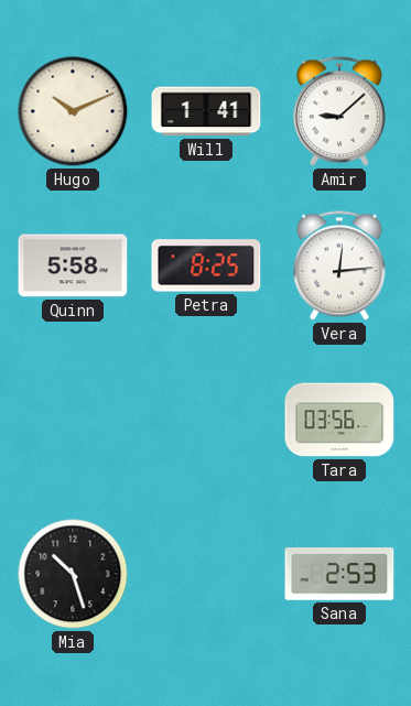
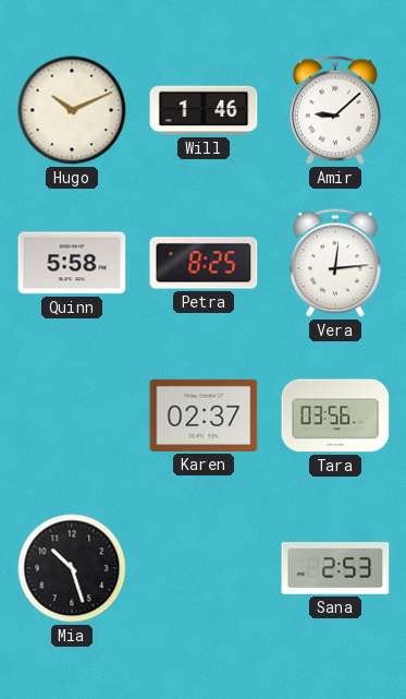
Will: 1:41 -> 1:46 (204, 110)
Karen: none -> 02:37 (204, 415)
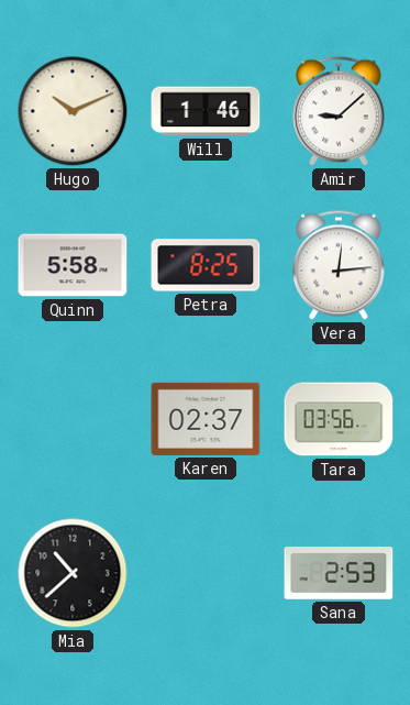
Mia: 10:27 -> 10:38 (73, 573)
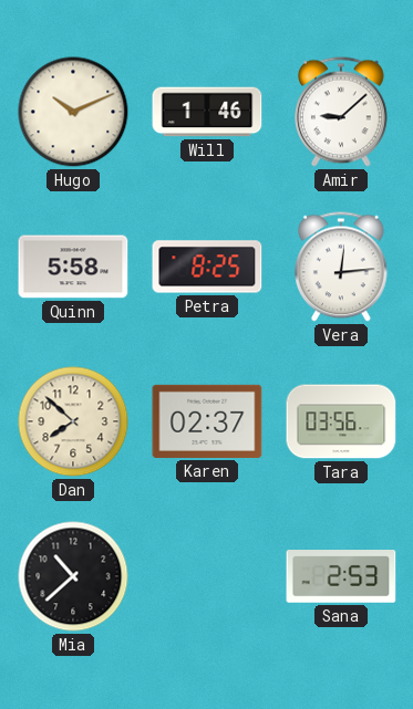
Dan: none -> 7:52 (73, 421)
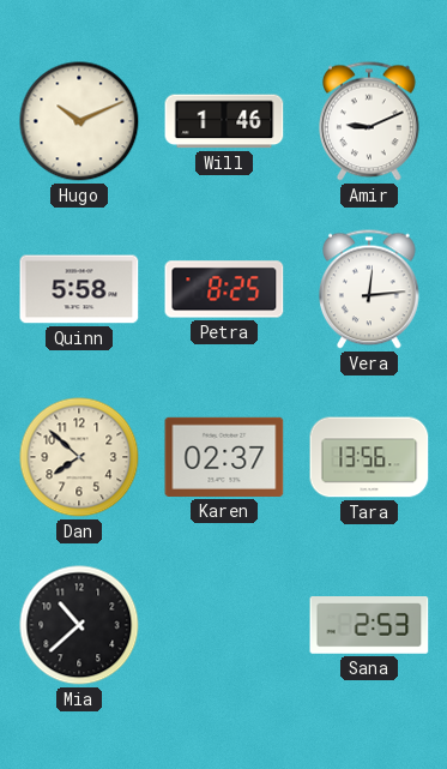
Amir: 9:08 -> 9:11 (370, 121)
Tara: 03:56 -> 13:56 (369, 457)
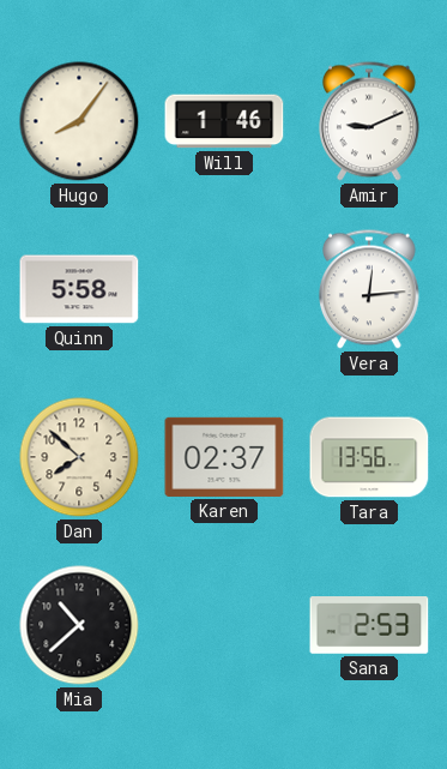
Hugo: 10:11 -> 8:06 (79, 121)
Petra: 8:25 -> none (224, 289)
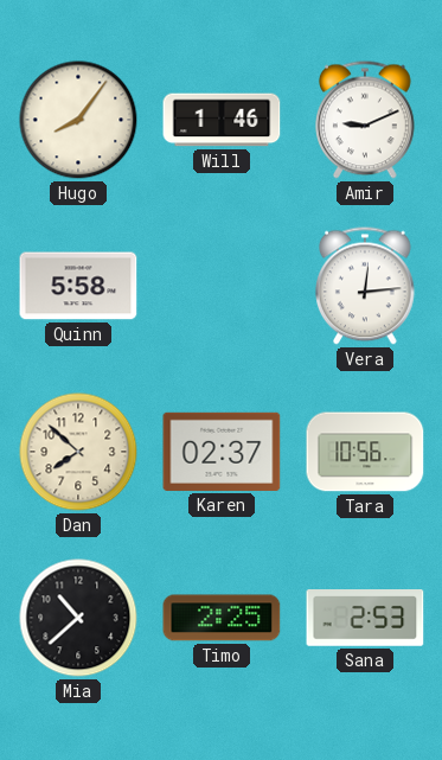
Tara: 13:56 -> 10:56 (365, 452)
Timo: none -> 2:25 (222, 618)
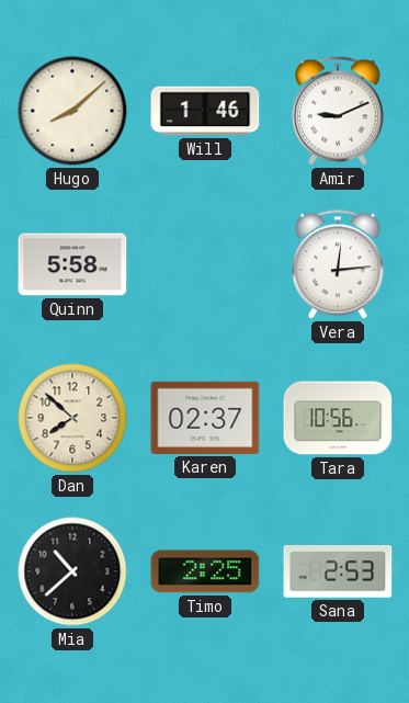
Hugo: 8:06 -> 8:08 (72, 111)
